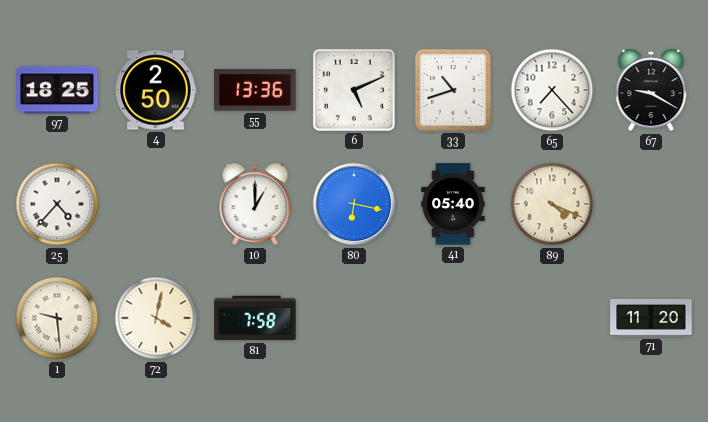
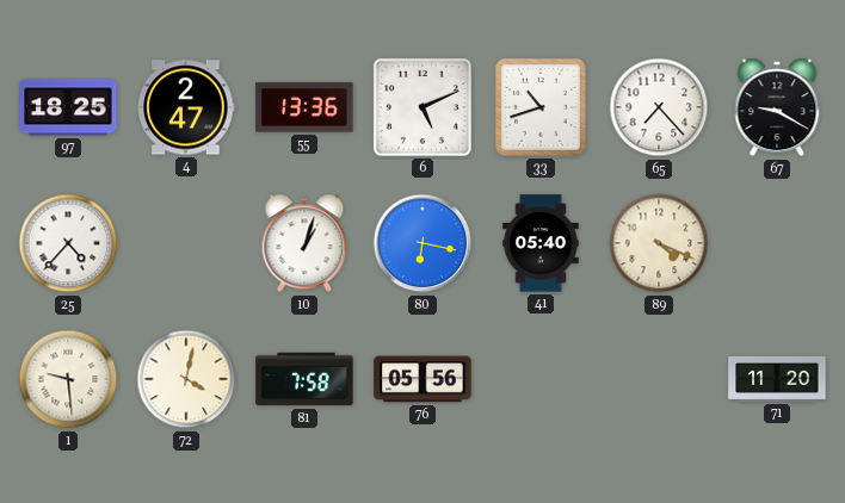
4: 2:50 -> 2:47 (186, 107)
10: 1:00 -> 1:03 (304, 243)
76: none -> 05:56 (422, 379)
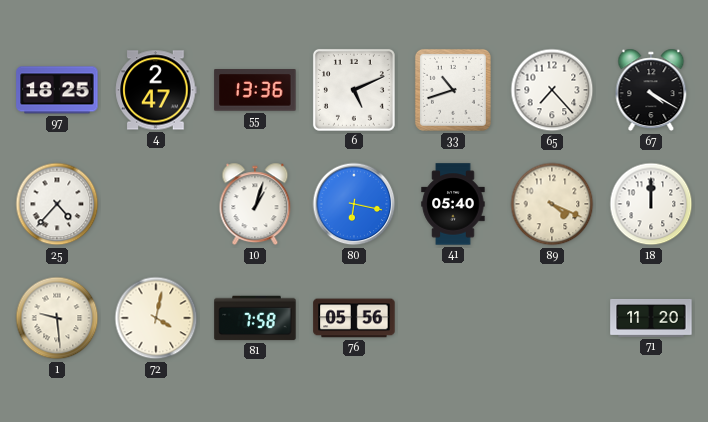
67: 9:20 -> 4:20 (651, 90)
18: none -> 12:00 (651, 204)
